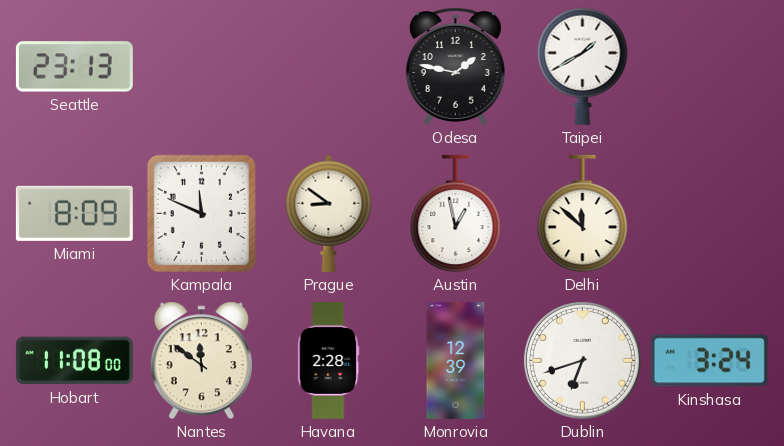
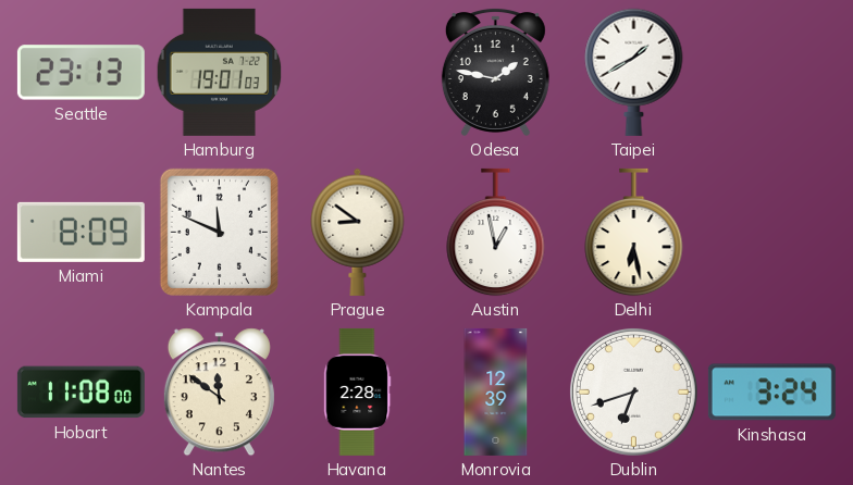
Hamburg: none -> 19:01 (220, 72)
Delhi: 11:52 -> 6:28 (634, 233)
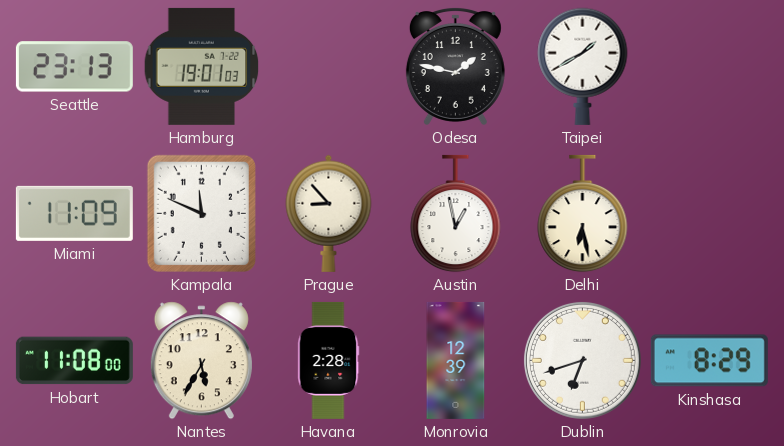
Miami: 8:09 -> 11:09 (74, 213)
Prague: 8:51 -> 8:53 (329, 213)
Nantes: 11:51 -> 5:35 (201, 361)
Kinshasa: 3:24 -> 8:29 (709, 361)
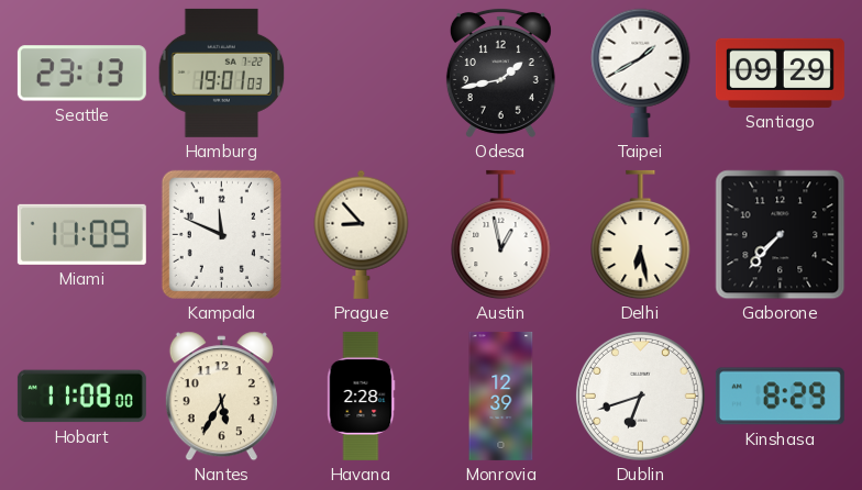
Odesa: 1:47 -> 1:43 (500, 73)
Santiago: none -> 09:29 (780, 73)
Gaborone: none -> 7:37 (781, 235)
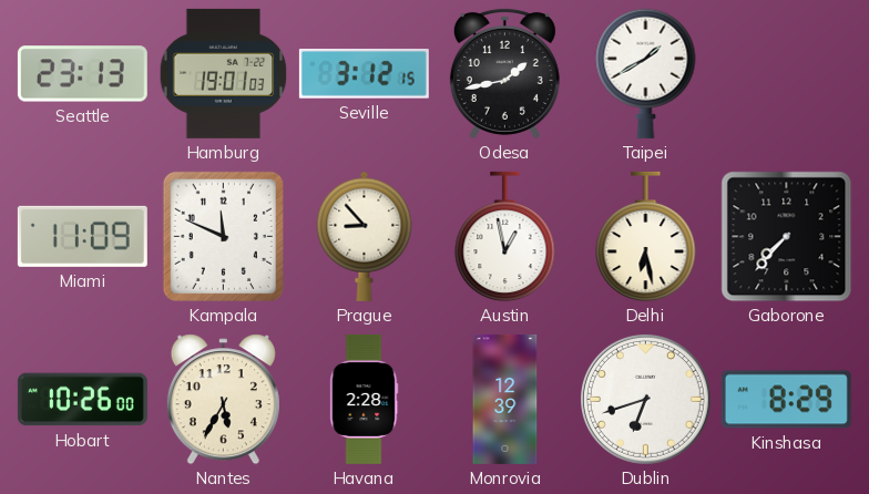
Seville: none -> 3:12 (364, 74)
Santiago: 09:29 -> none (780, 73)
Hobart: 11:08 -> 10:26 (82, 400)
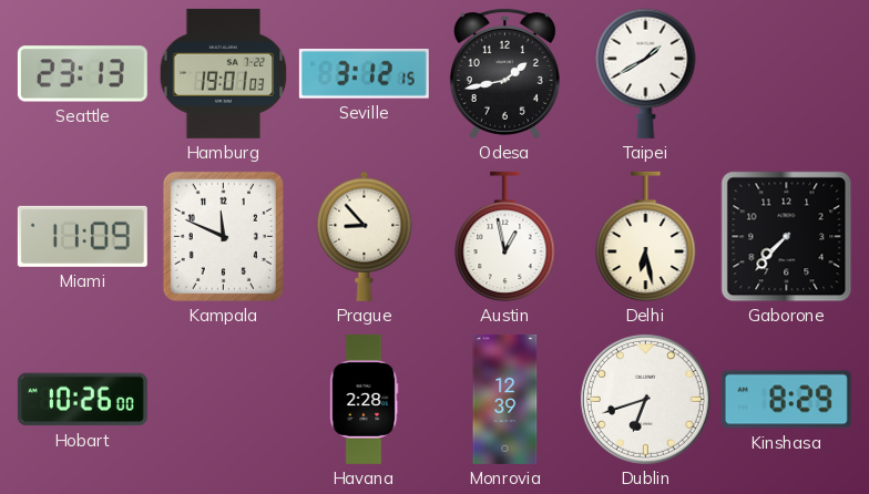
Nantes: 5:35 -> none (223, 400)
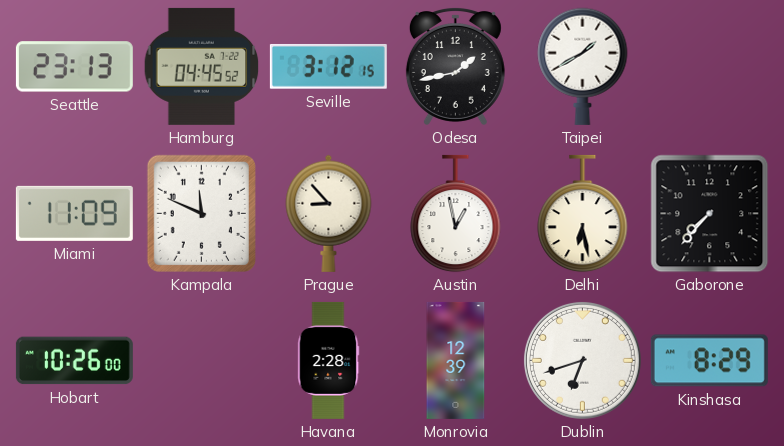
Hamburg: 19:01 -> 04:45 (202, 66)
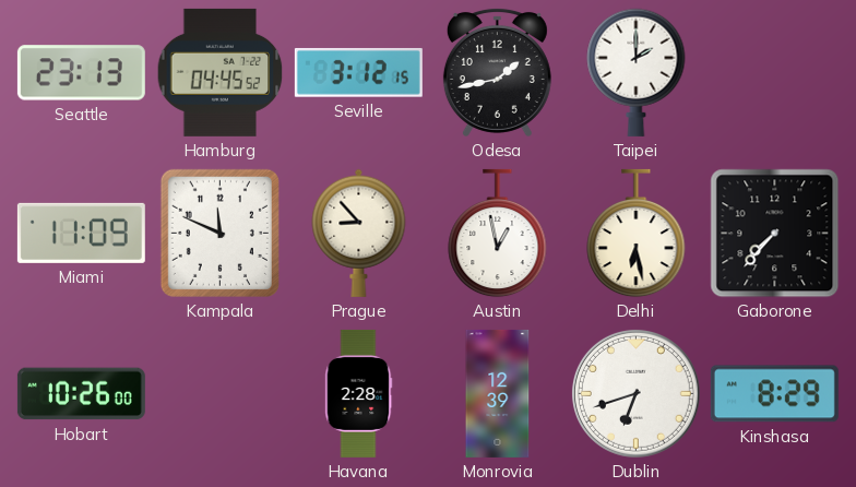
Taipei: 1:40 -> 2:00 (637, 72)
